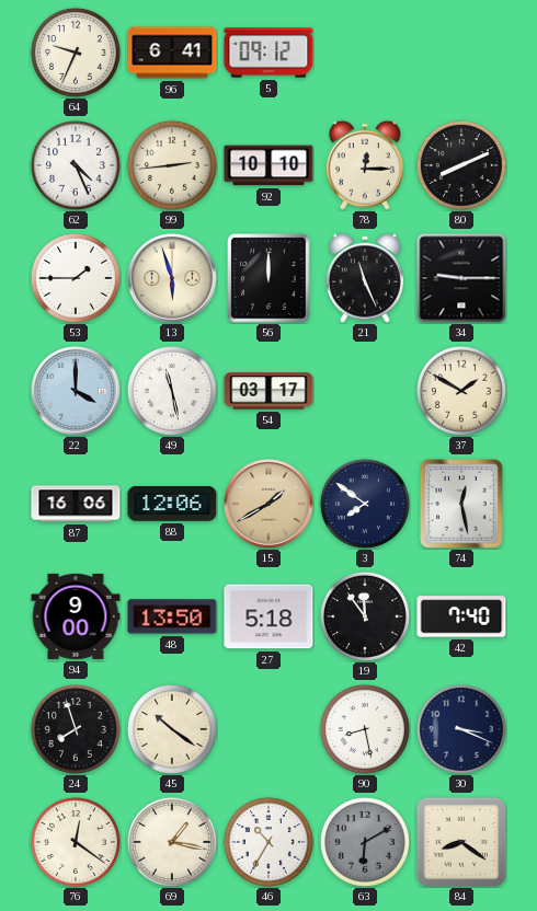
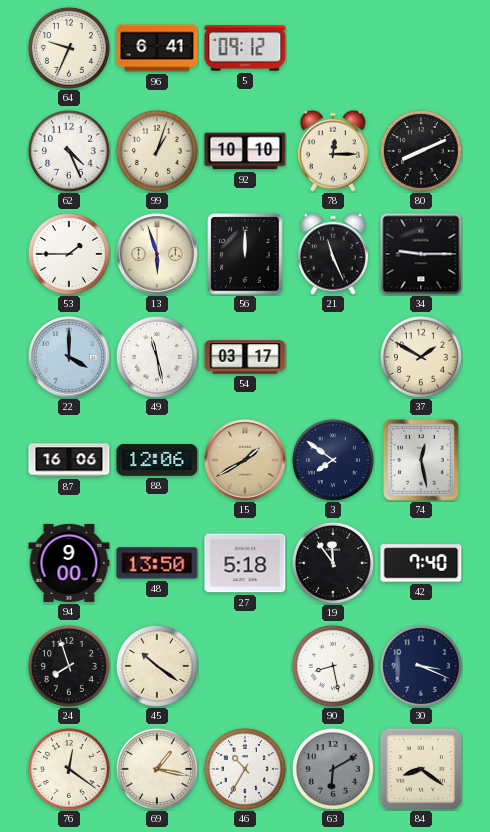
99: 2:44 -> 1:03 (157, 151)
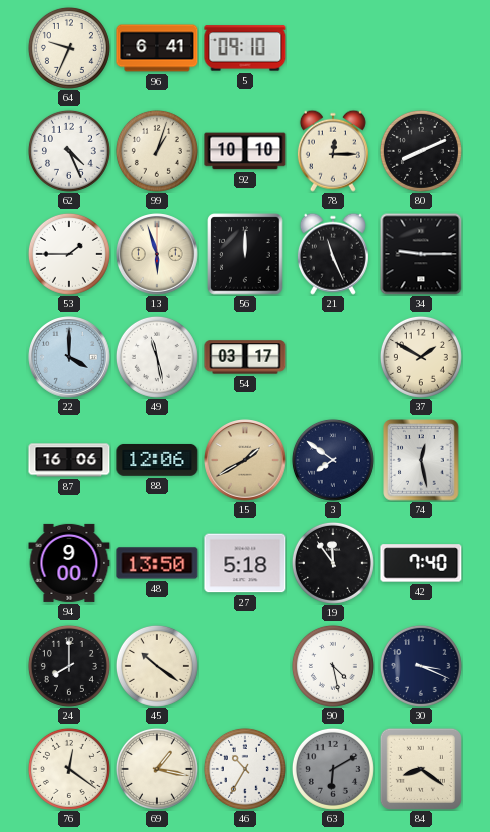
5: 09:12 -> 09:10 (245, 48)
24: 7:57 -> 8:00 (69, 666)
90: 8:28 -> 4:28 (333, 666)
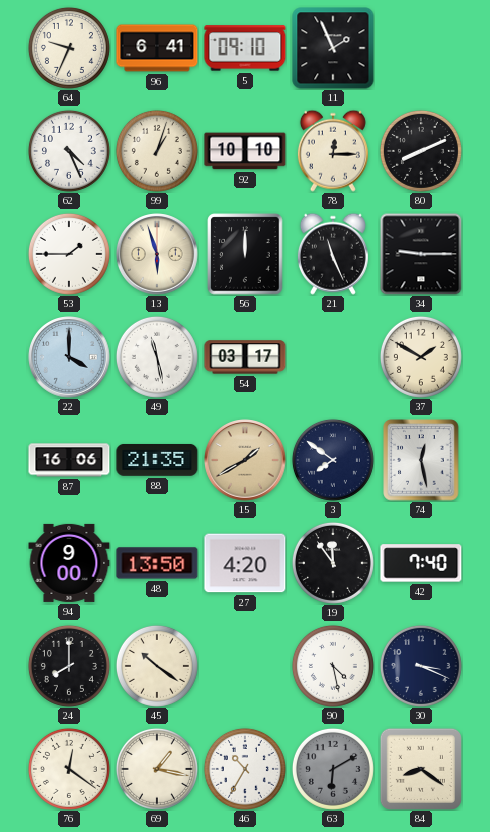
11: none -> 1:56 (333, 48)
88: 12:06 -> 21:35 (157, 460)
27: 5:18 -> 4:20 (245, 563)
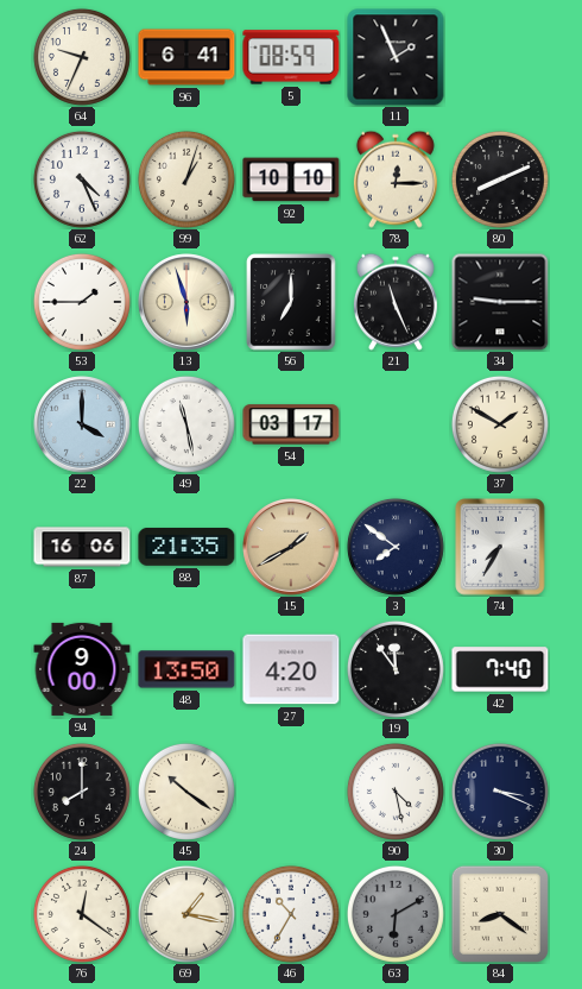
5: 09:10 -> 08:59 (291, 57)
56: 12:00 -> 7:00 (291, 302)
74: 12:28 -> 7:35 (500, 547)
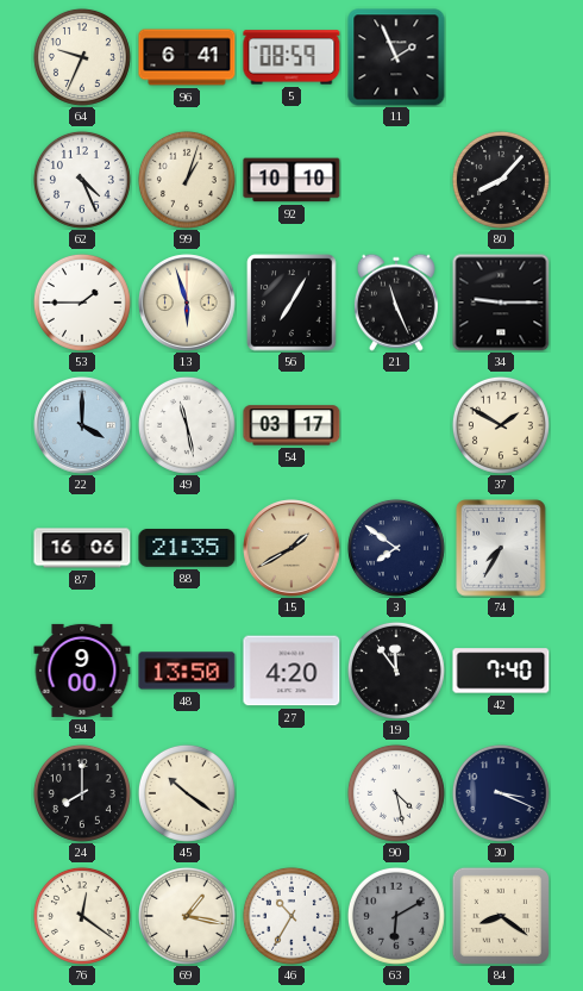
78: 12:15 -> none (396, 179)
80: 8:11 -> 8:07 (501, 180)
56: 7:00 -> 7:05 (291, 303)
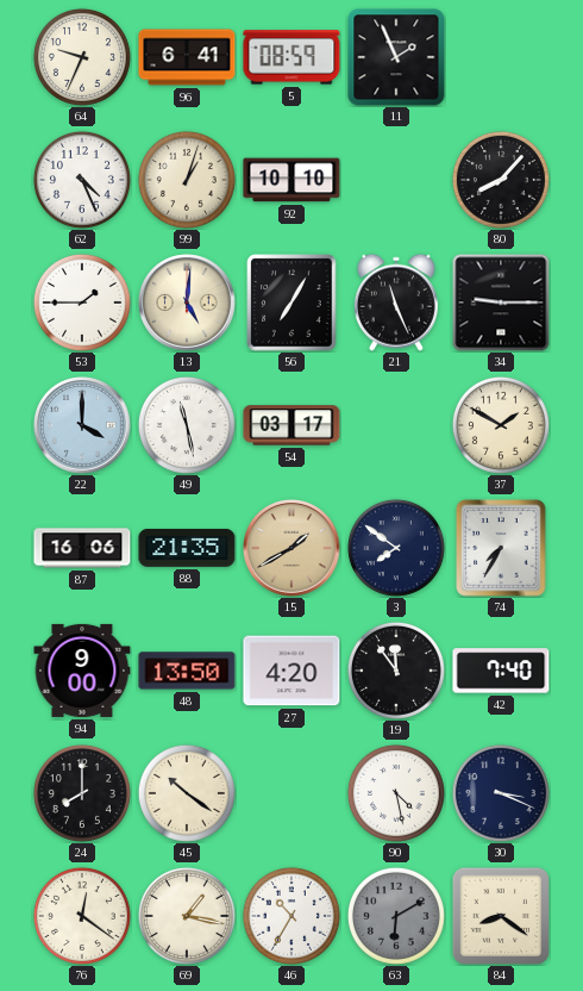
13: 5:57 -> 5:01 (187, 303)
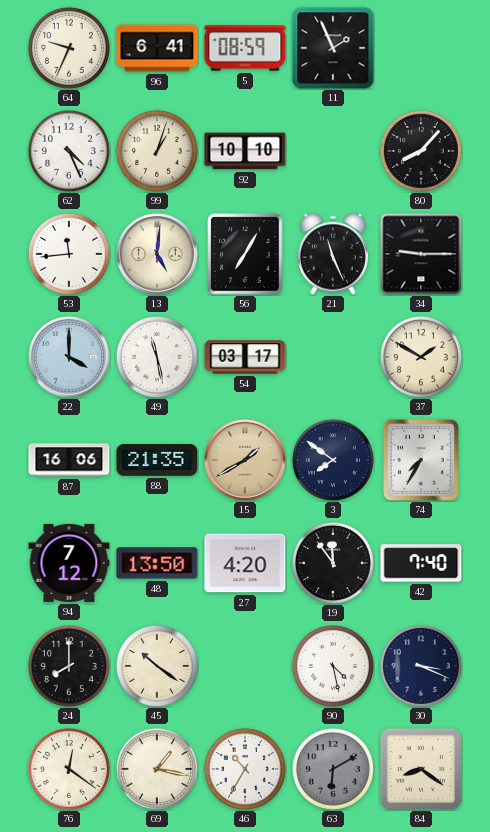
53: 1:45 -> 11:44 (69, 254)
94: 9:00 -> 7:12 (69, 563)
